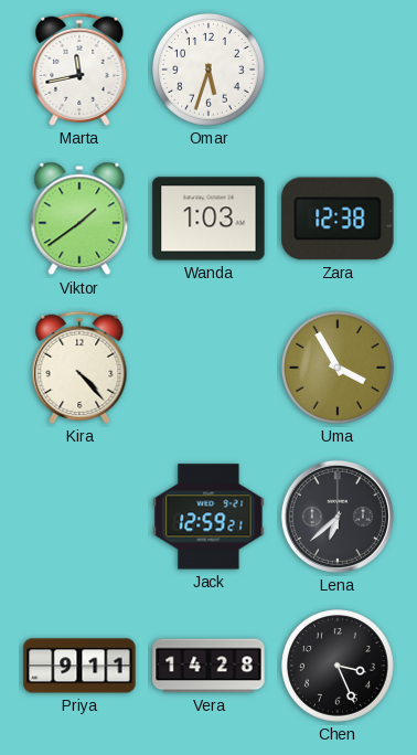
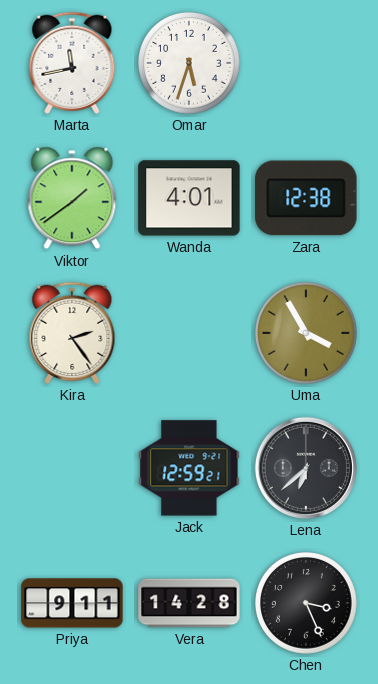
Wanda: 1:03 -> 4:01 (189, 198)
Kira: 4:23 -> 2:24 (72, 333)
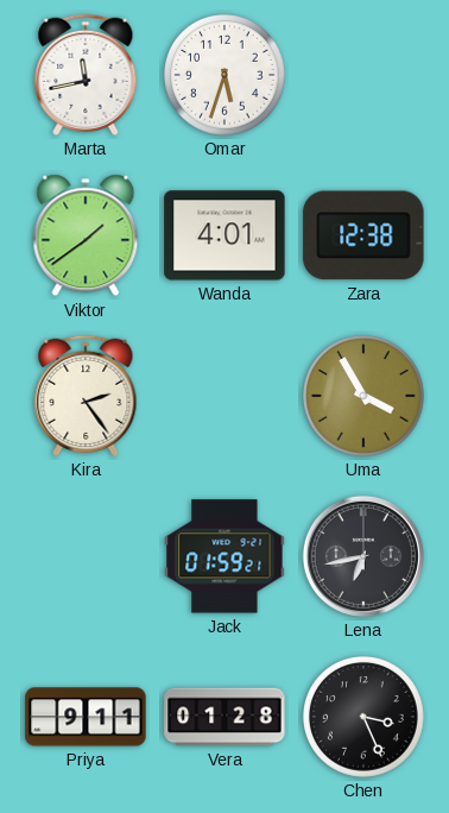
Jack: 12:59 -> 01:59 (224, 556)
Lena: 6:38 -> 6:43 (363, 556)
Vera: 14:28 -> 01:28 (224, 717)
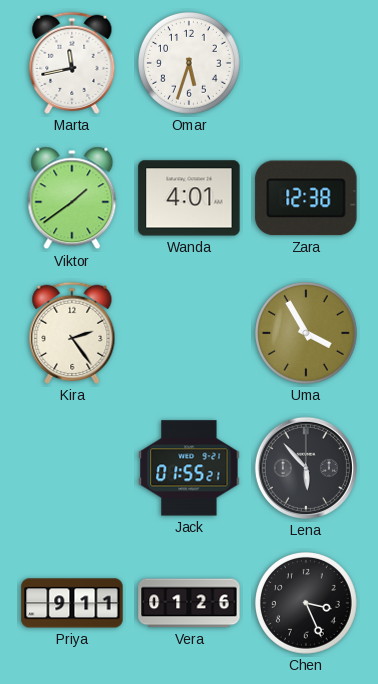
Jack: 01:59 -> 01:55 (189, 468)
Lena: 6:43 -> 5:53 (306, 468)
Vera: 01:28 -> 01:26 (189, 603)
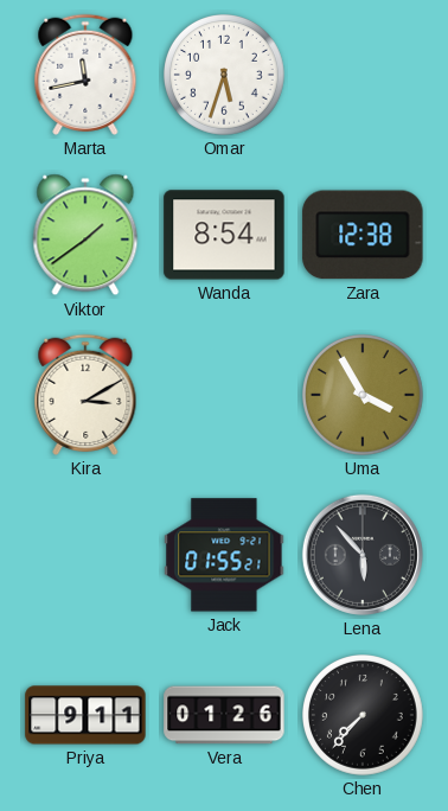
Wanda: 4:01 -> 8:54 (224, 235)
Kira: 2:24 -> 3:10 (85, 395)
Chen: 3:26 -> 7:37 (364, 716)
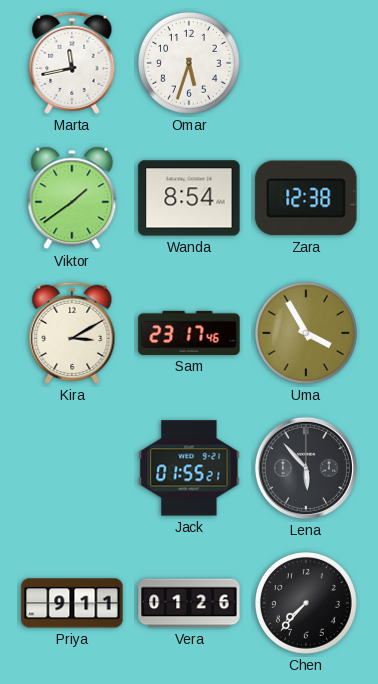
Sam: none -> 23:17 (189, 333)
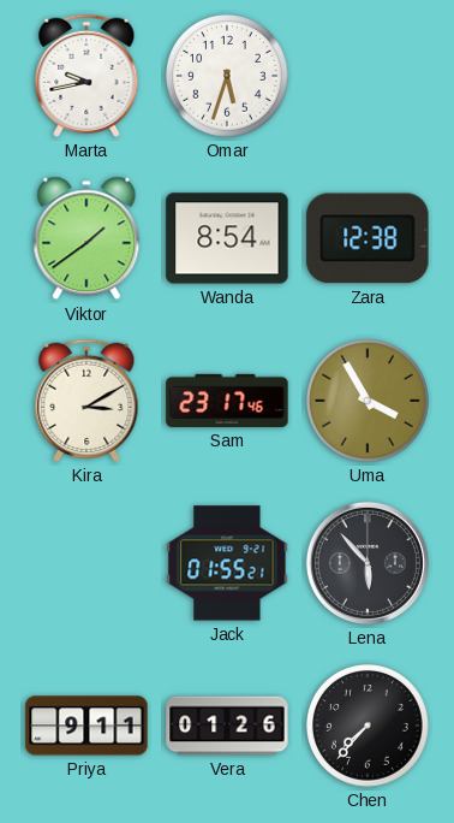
Marta: 11:43 -> 9:43 (86, 76)
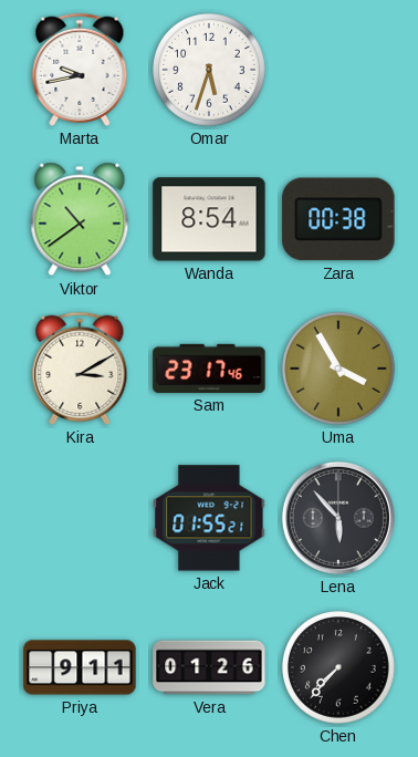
Viktor: 1:39 -> 10:39 (80, 219)
Zara: 12:38 -> 00:38 (338, 219)
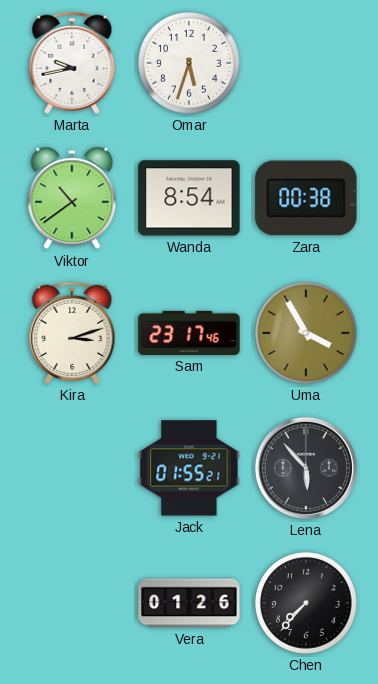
Kira: 3:10 -> 3:12 (72, 333)
Priya: 9:11 -> none (80, 667)
